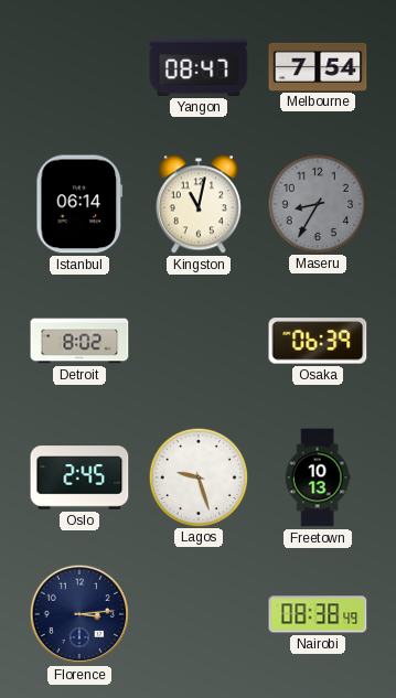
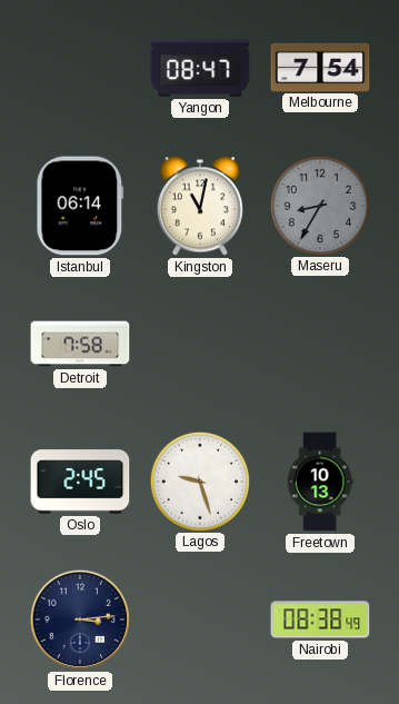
Detroit: 8:02 -> 7:58 (80, 344)
Osaka: 06:39 -> none (318, 341)
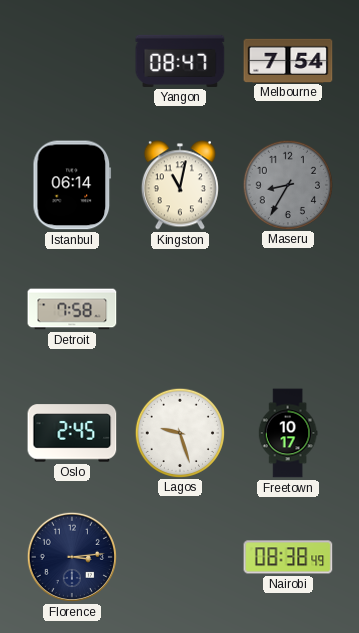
Freetown: 10:13 -> 10:17 (288, 433)
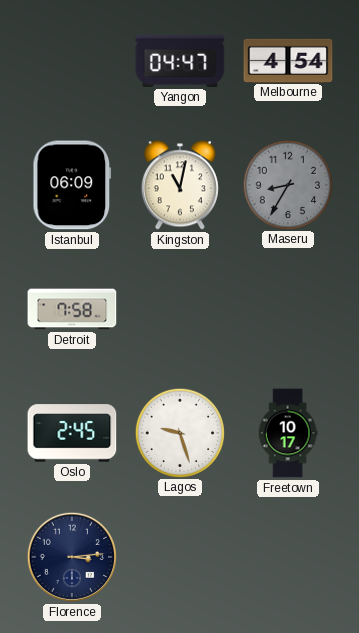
Yangon: 08:47 -> 04:47 (180, 61)
Melbourne: 7:54 -> 4:54 (288, 60)
Istanbul: 06:14 -> 06:09 (72, 185)
Nairobi: 08:38 -> none (288, 557)
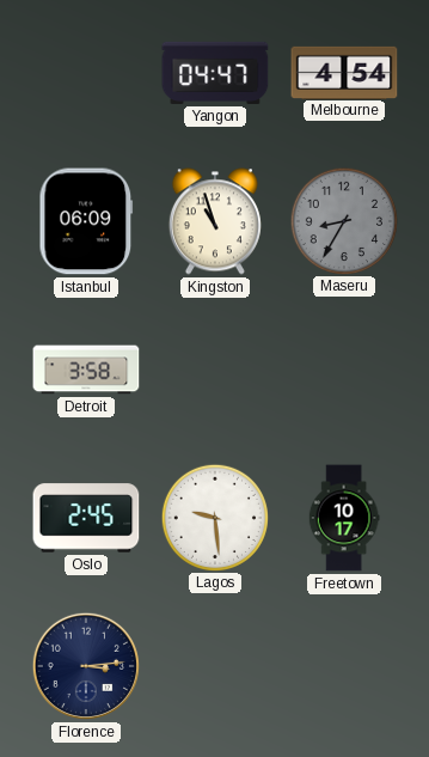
Kingston: 11:02 -> 10:57 (215, 221)
Detroit: 7:58 -> 3:58 (86, 370)
Lagos: 9:27 -> 9:29 (214, 517)
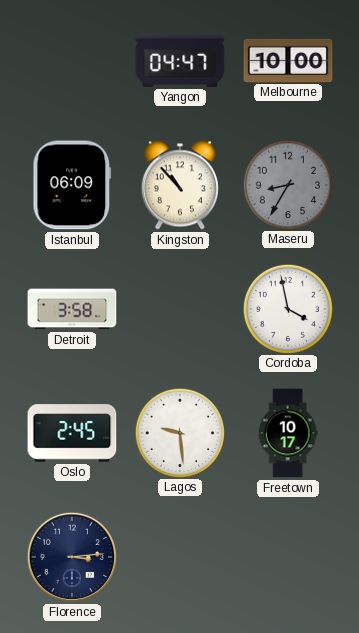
Melbourne: 4:54 -> 10:00 (288, 60)
Kingston: 10:57 -> 10:53 (180, 185)
Cordoba: none -> 3:58 (287, 308)
